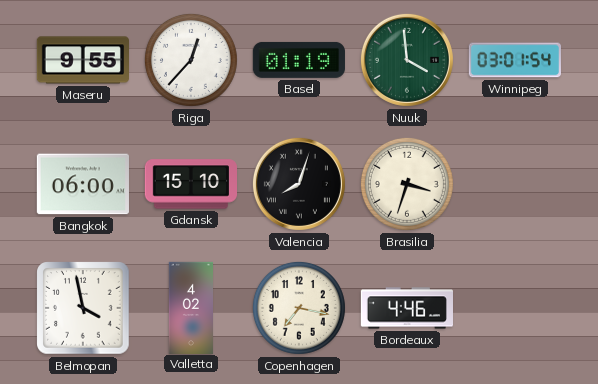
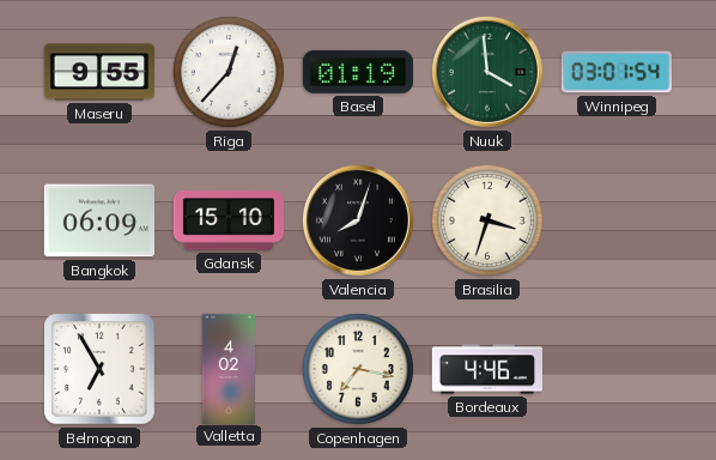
Bangkok: 06:00 -> 06:09 (99, 220)
Belmopan: 3:58 -> 6:55 (99, 369)
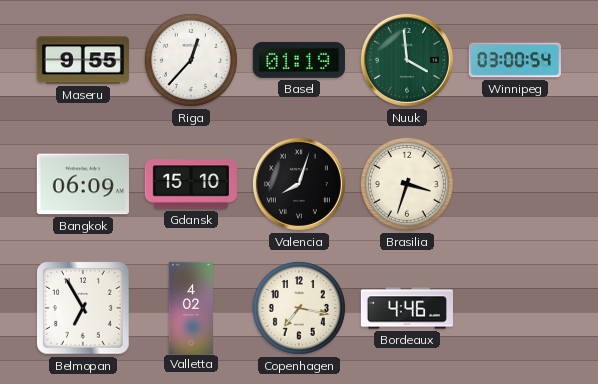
Winnipeg: 03:01 -> 03:00 (515, 60)
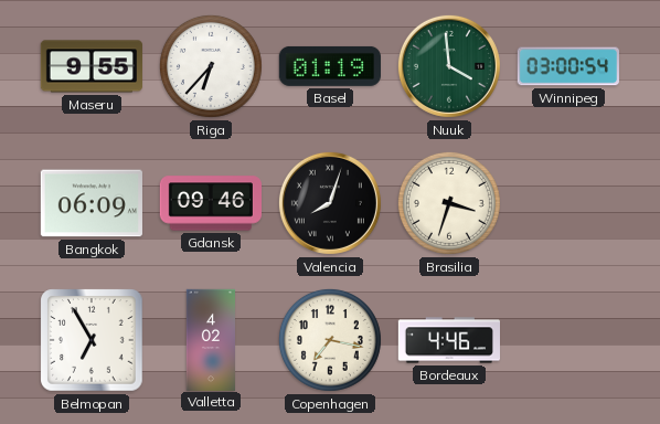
Riga: 12:37 -> 6:37 (211, 66)
Gdansk: 15:10 -> 09:46 (210, 203)
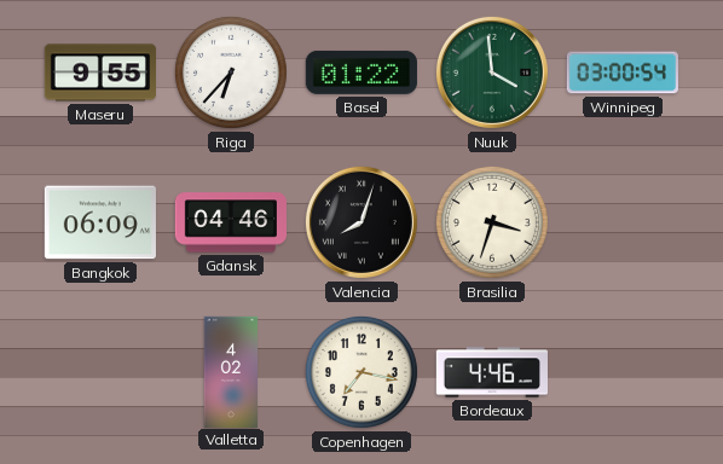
Basel: 01:19 -> 01:22 (361, 72)
Gdansk: 09:46 -> 04:46 (230, 222)
Belmopan: 6:55 -> none (92, 340)
